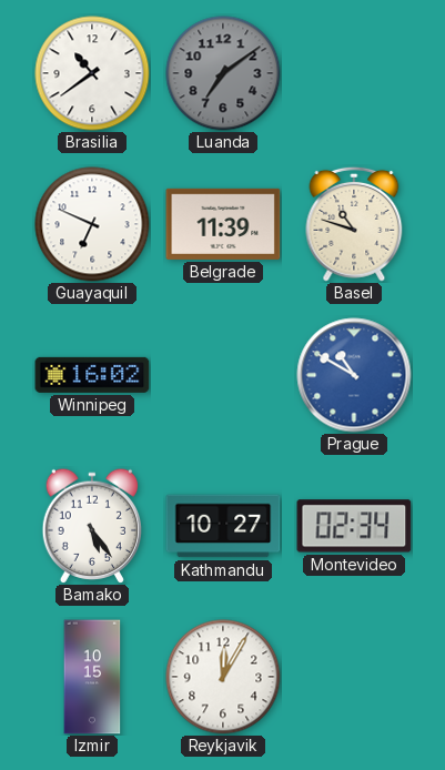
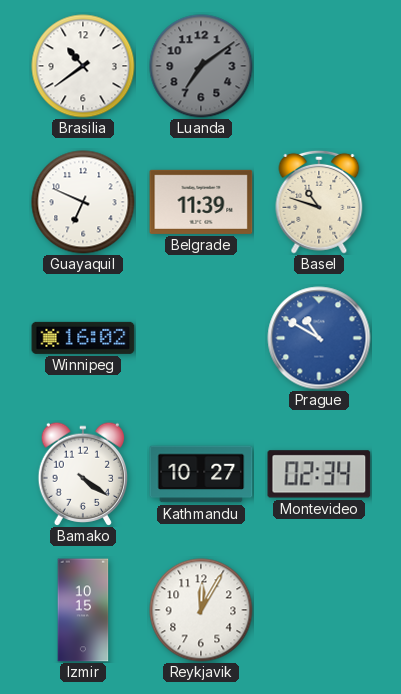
Bamako: 5:24 -> 4:21 (82, 474)
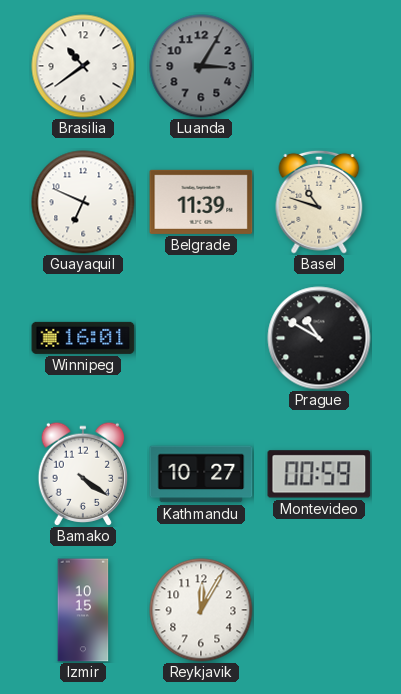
Luanda: 7:09 -> 3:05 (201, 66)
Winnipeg: 16:02 -> 16:01 (83, 338)
Prague dial: blue -> black (319, 338)
Montevideo: 02:34 -> 00:59 (319, 474)
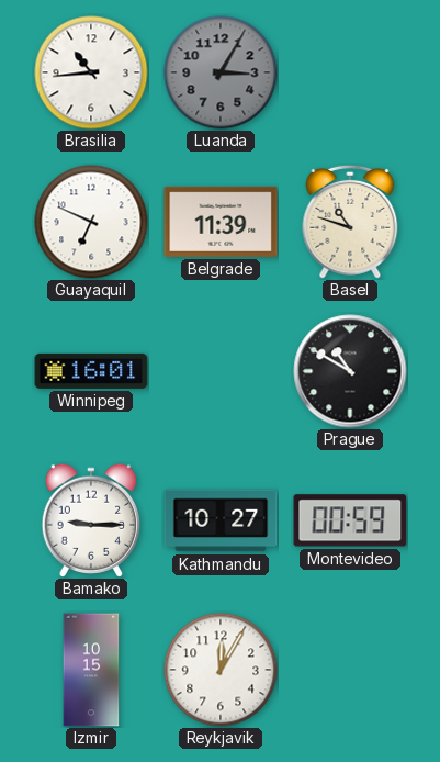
Brasilia: 10:39 -> 10:44 (91, 72)
Bamako: 4:21 -> 9:15 (90, 520)
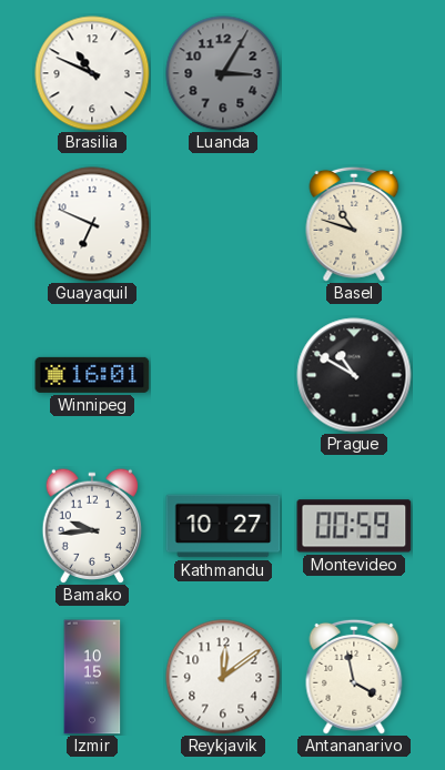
Brasilia: 10:44 -> 10:49 (92, 73)
Belgrade: 11:39 -> none (221, 222)
Bamako: 9:15 -> 9:44 (91, 526)
Reykjavik: 12:05 -> 12:09 (223, 677)
Antananarivo: none -> 3:58 (354, 677)
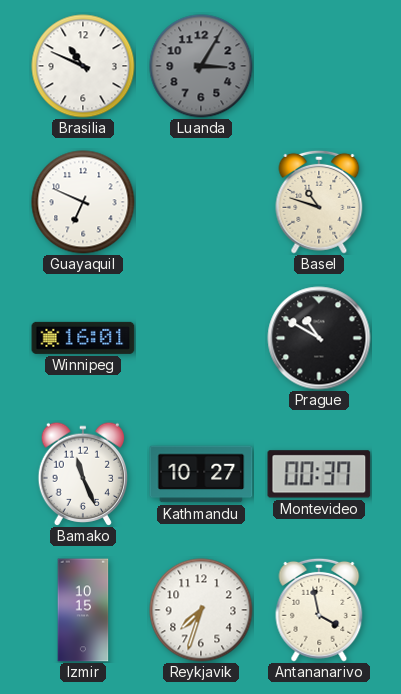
Bamako: 9:44 -> 11:26 (82, 474)
Montevideo: 00:59 -> 00:37 (319, 474)
Reykjavik: 12:09 -> 7:33 (201, 610)
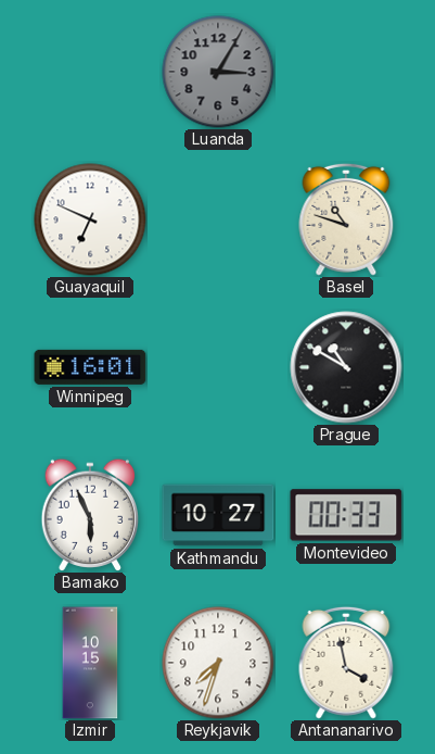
Brasilia: 10:49 -> none (83, 66)
Bamako: 11:26 -> 5:56 (89, 515)
Montevideo: 00:37 -> 00:33 (346, 515)
